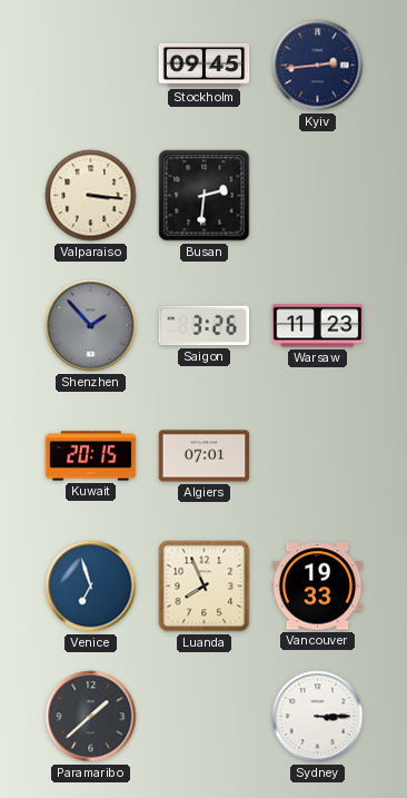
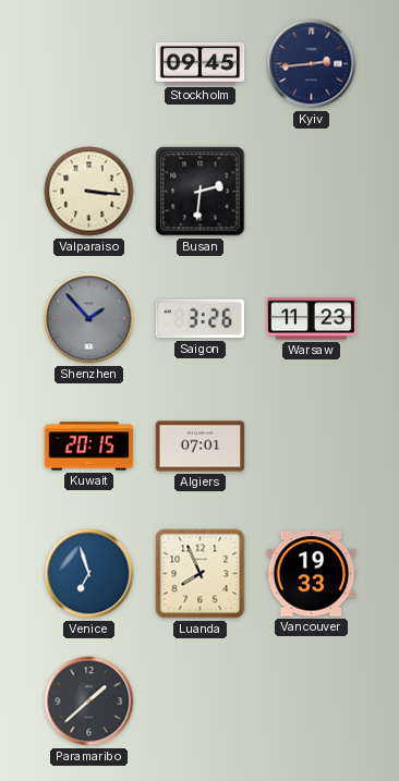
Sydney: 3:15 -> none (318, 717)
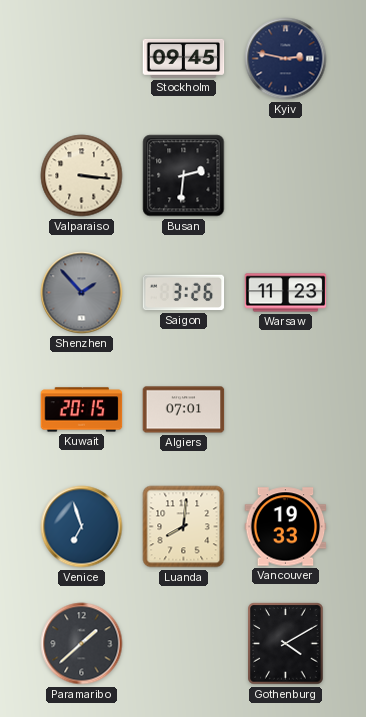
Kyiv: 2:44 -> 2:47 (286, 59)
Luanda: 7:56 -> 8:01 (184, 527)
Gothenburg: none -> 4:10 (286, 644)
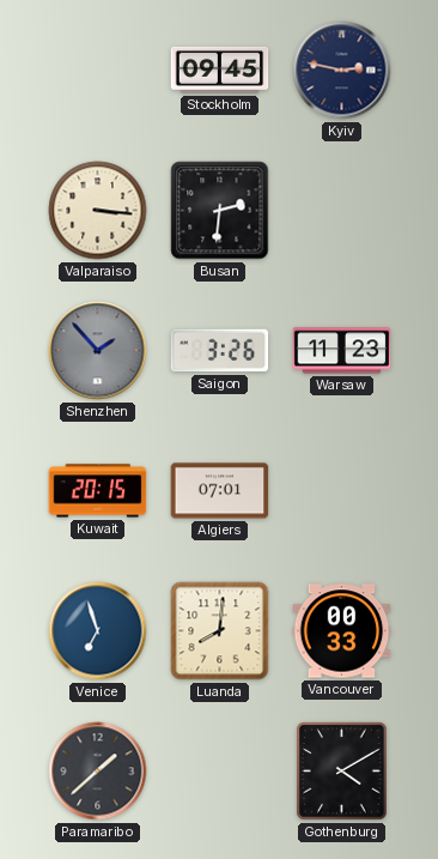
Vancouver: 19:33 -> 00:33 (342, 631)
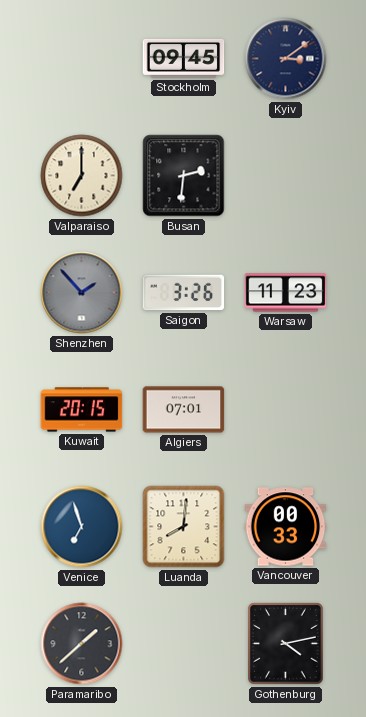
Kyiv: 2:47 -> 3:09 (286, 59)
Valparaiso: 3:16 -> 7:00 (82, 176)
Gothenburg: 4:10 -> 4:13 (286, 644)
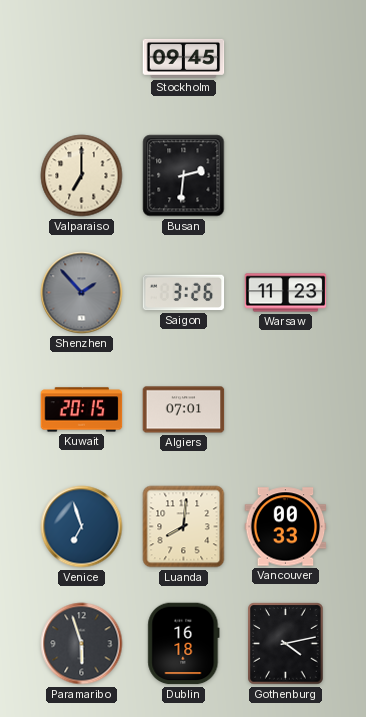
Kyiv: 3:09 -> none (286, 59)
Paramaribo: 1:38 -> 5:57 (82, 644)
Dublin: none -> 16:18 (184, 644)
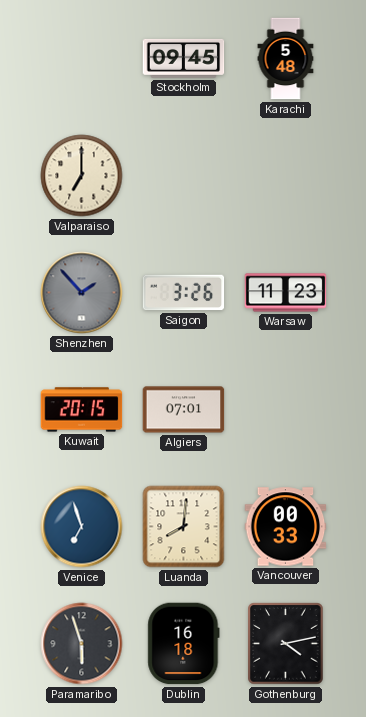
Karachi: none -> 5:48 (286, 59)
Busan: 2:31 -> none (184, 176)
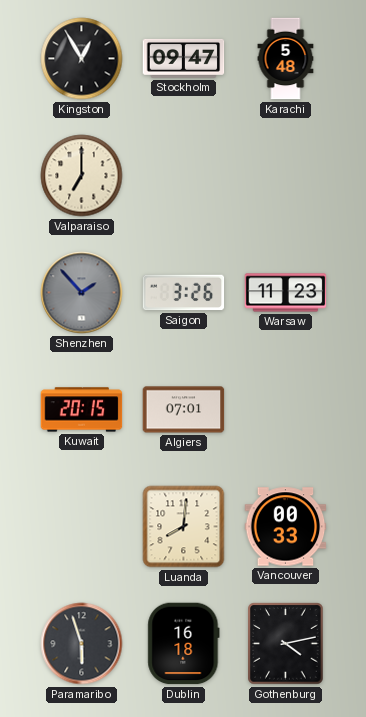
Kingston: none -> 12:55 (82, 59)
Stockholm: 09:45 -> 09:47 (184, 58)
Venice: 6:57 -> none (82, 527)
